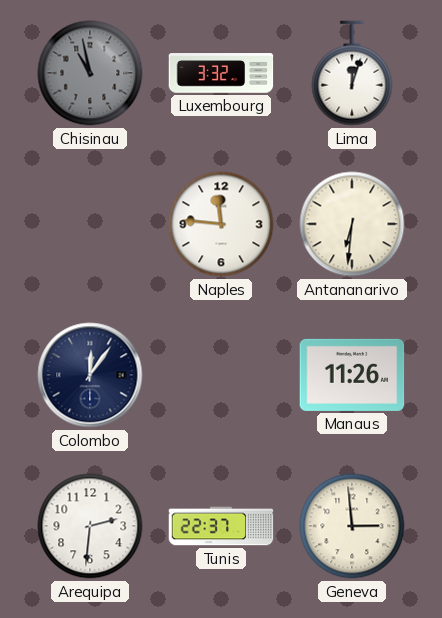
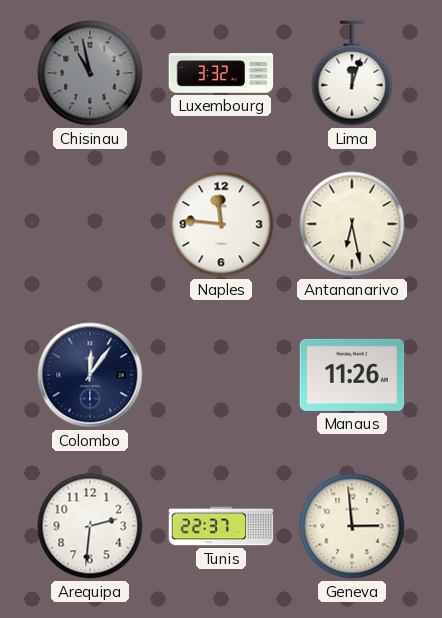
Antananarivo: 6:31 -> 6:28 (352, 224)
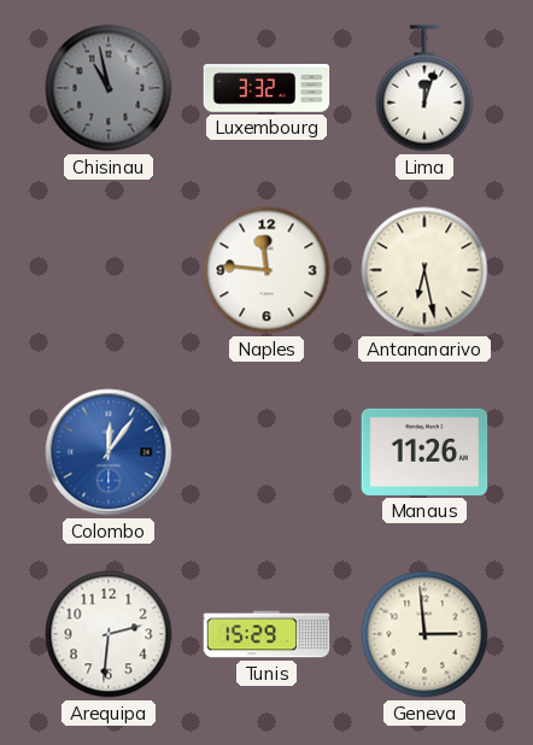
Colombo dial: navy -> blue (109, 452)
Tunis: 22:37 -> 15:29 (266, 634)
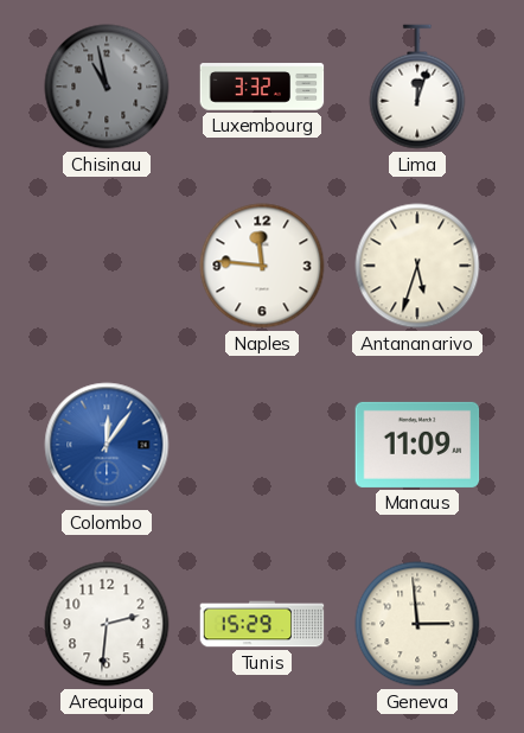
Antananarivo: 6:28 -> 5:33 (417, 266)
Manaus: 11:26 -> 11:09 (417, 445)
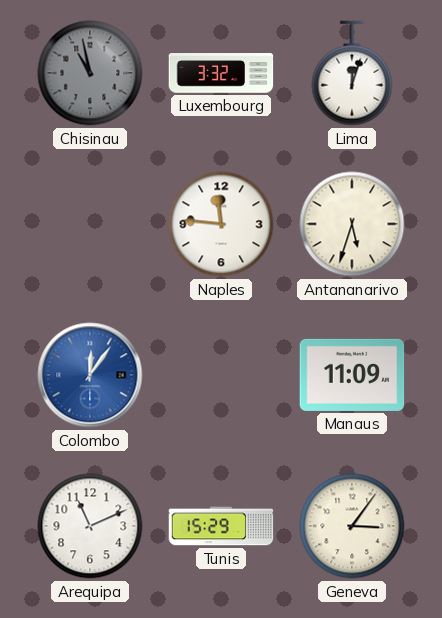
Arequipa: 2:31 -> 11:11 (90, 526)
Geneva: 2:59 -> 3:06 (352, 526)
